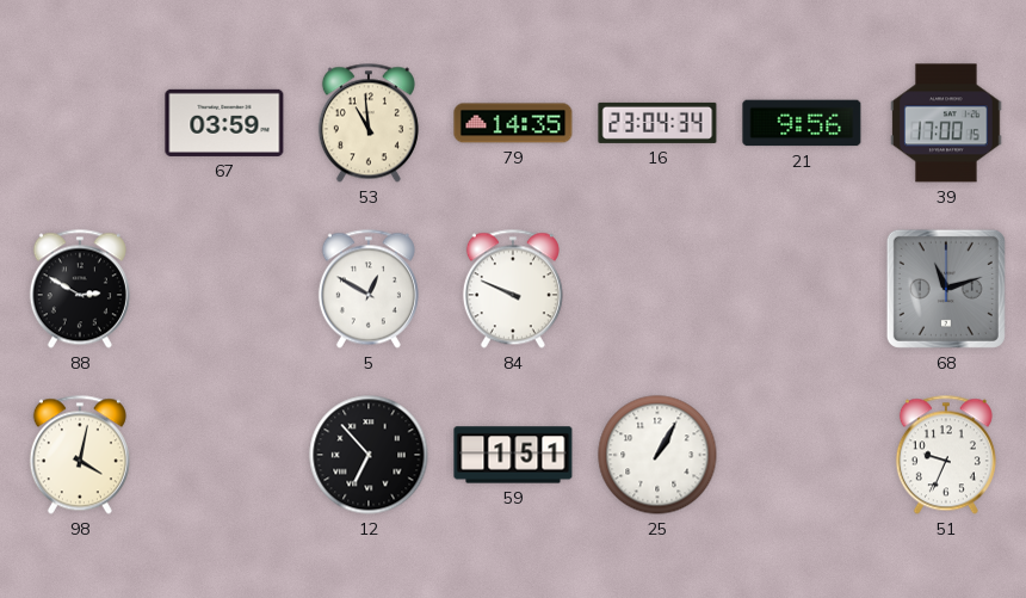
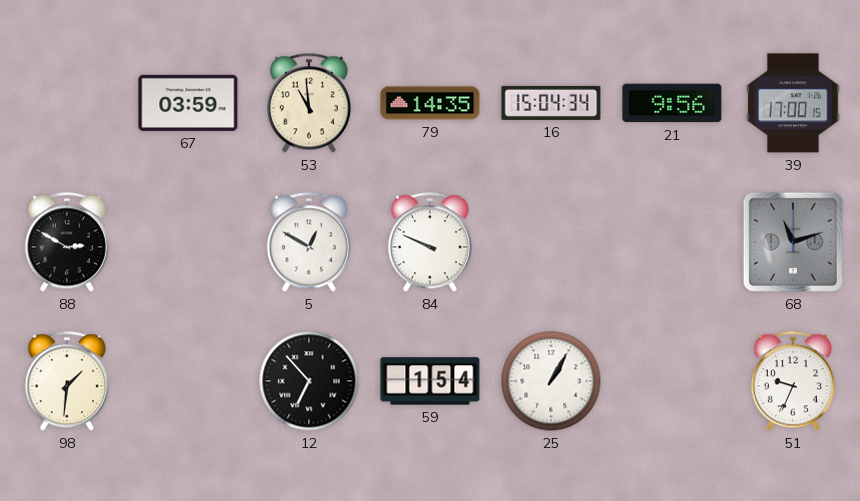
16: 23:04 -> 15:04 (551, 103)
98: 4:02 -> 1:31 (67, 381)
59: 1:51 -> 1:54 (430, 381)
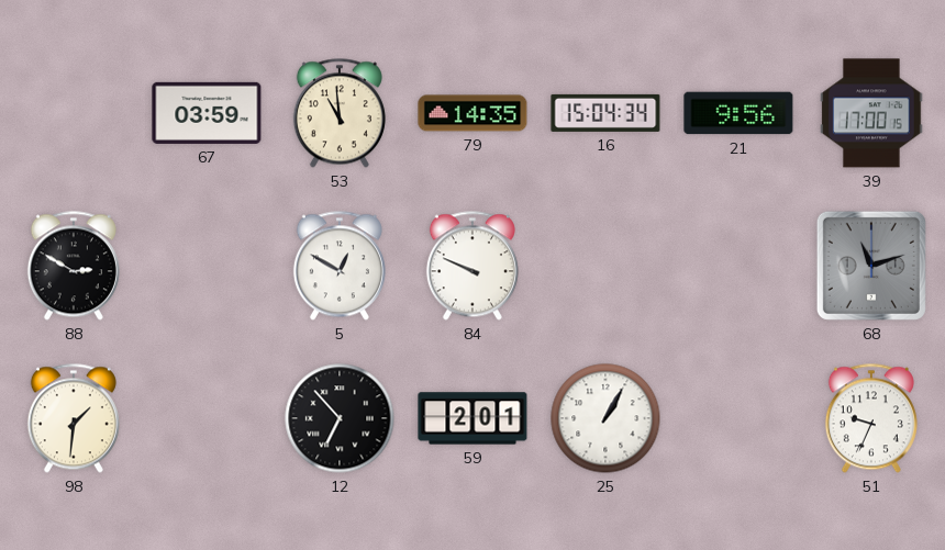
59: 1:54 -> 2:01 (472, 418)
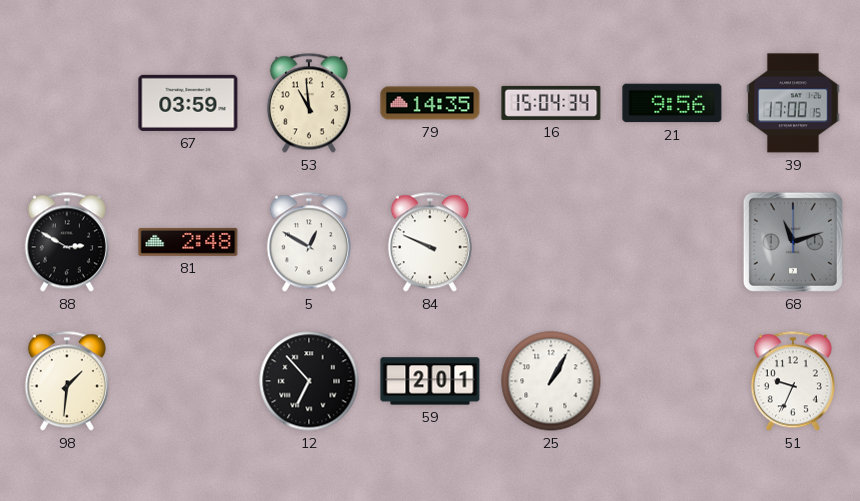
81: none -> 2:48 (188, 242)
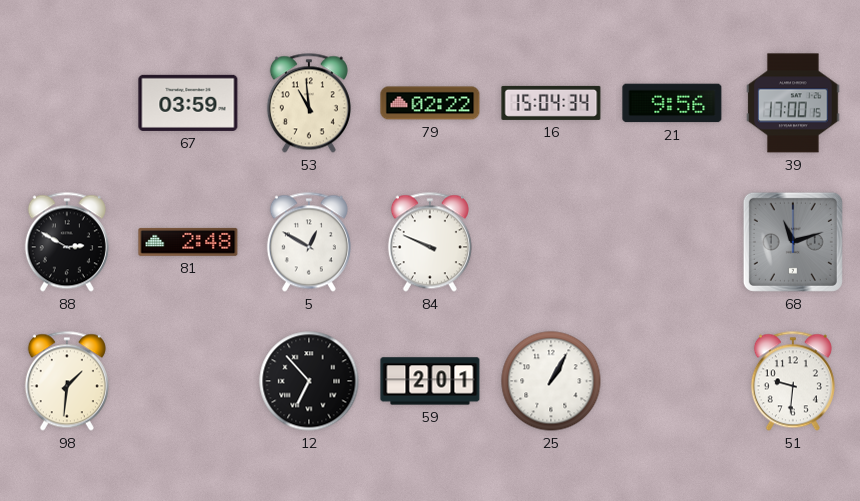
79: 14:35 -> 02:22 (430, 103)
51: 9:34 -> 9:31 (793, 381)
